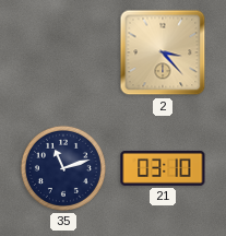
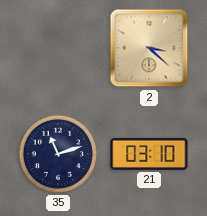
2: 3:23 -> 3:22 (149, 48)
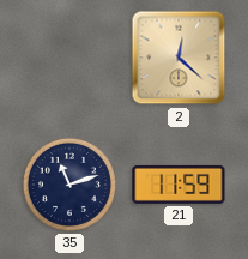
2: 3:22 -> 12:22 (179, 58)
21: 03:10 -> 11:59 (179, 185)
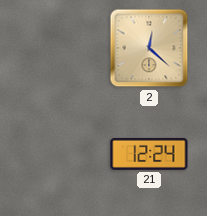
35: 11:12 -> none (69, 185)
21: 11:59 -> 12:24 (149, 154)
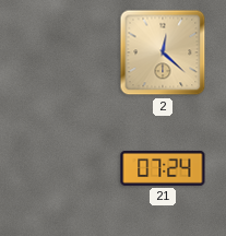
21: 12:24 -> 07:24 (163, 168)
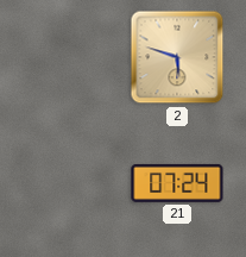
2: 12:22 -> 5:48 (177, 57)
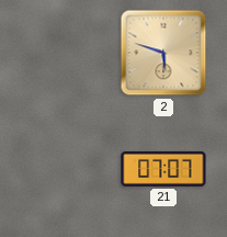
21: 07:24 -> 07:07 (163, 169)
